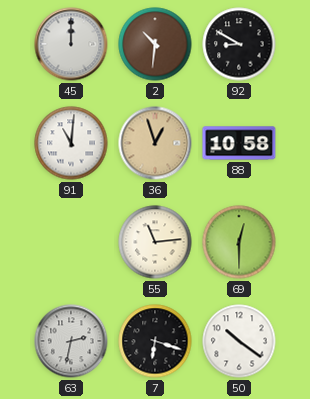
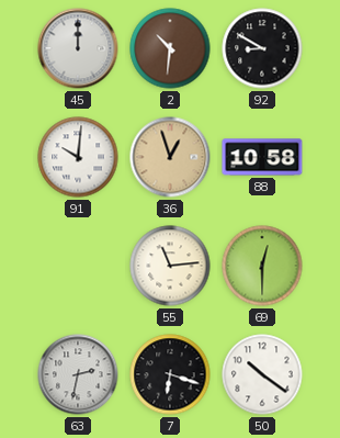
91: 11:01 -> 10:01 (78, 157)
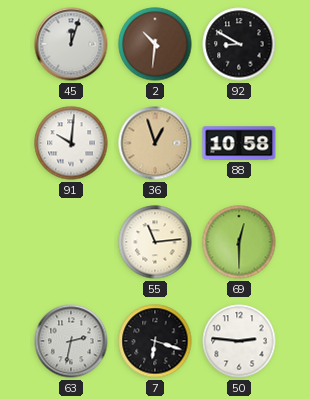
45: 12:00 -> 12:03 (71, 44)
50: 10:21 -> 2:46 (239, 341)
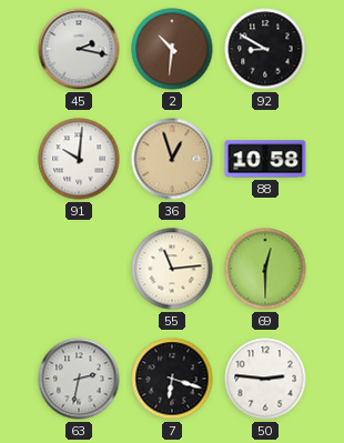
45: 12:03 -> 2:17 (79, 49)
